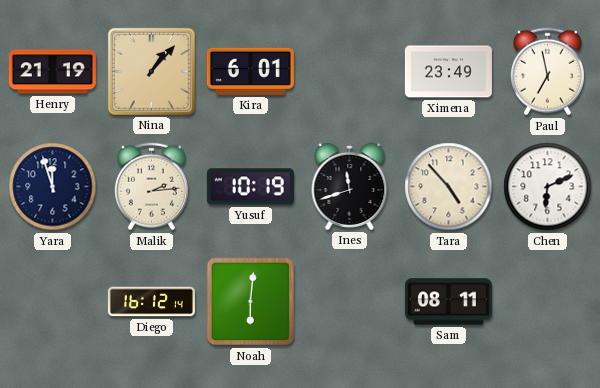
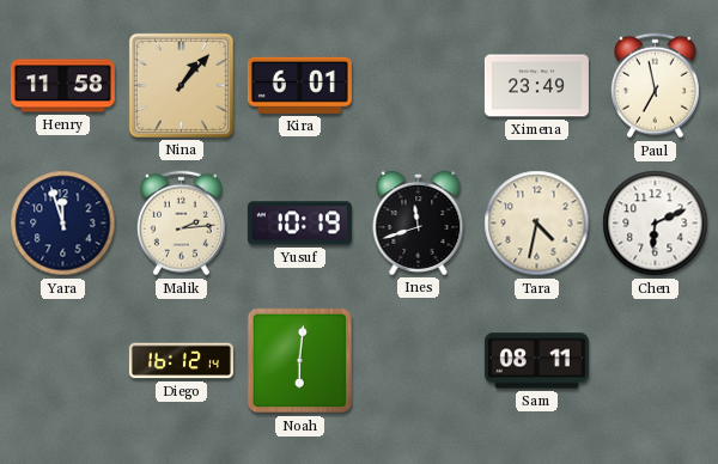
Henry: 21:19 -> 11:58 (62, 86)
Tara: 4:53 -> 4:32 (537, 224)
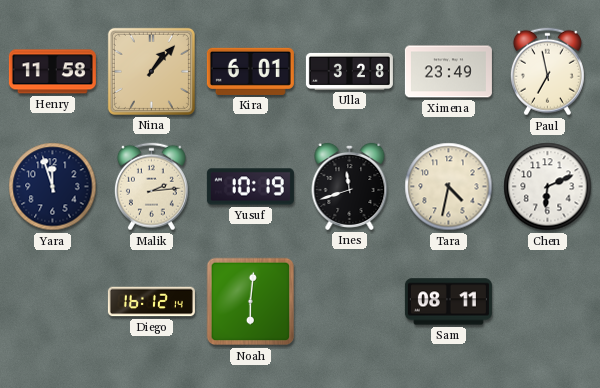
Ulla: none -> 3:28 (349, 71)
